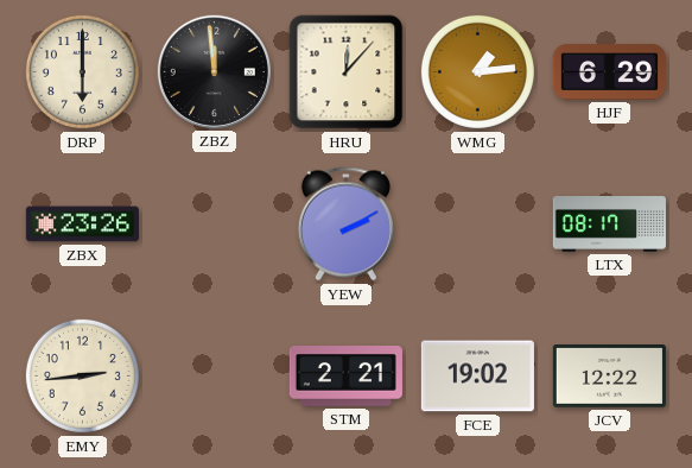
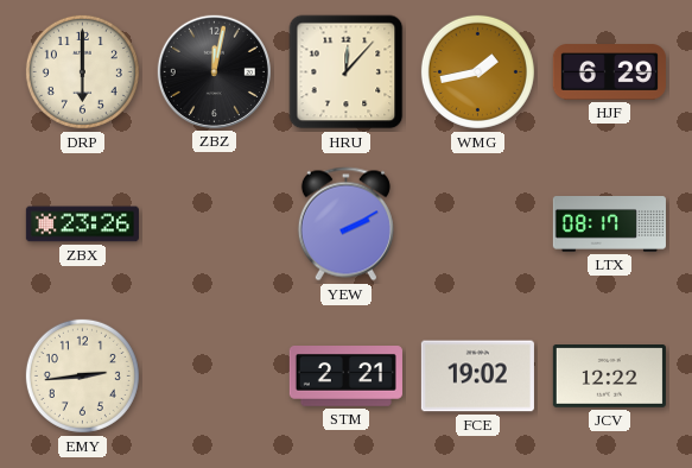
ZBZ: 11:59 -> 12:02 (214, 71)
WMG: 1:14 -> 1:43 (477, 71)
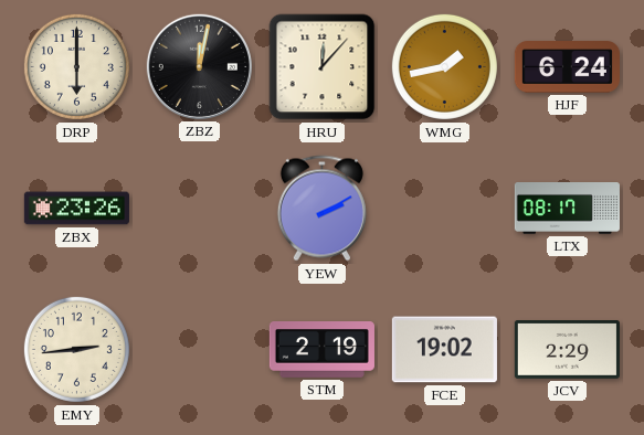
HJF: 6:29 -> 6:24 (567, 67)
STM: 2:21 -> 2:19 (321, 350)
JCV: 12:22 -> 2:29 (567, 350)
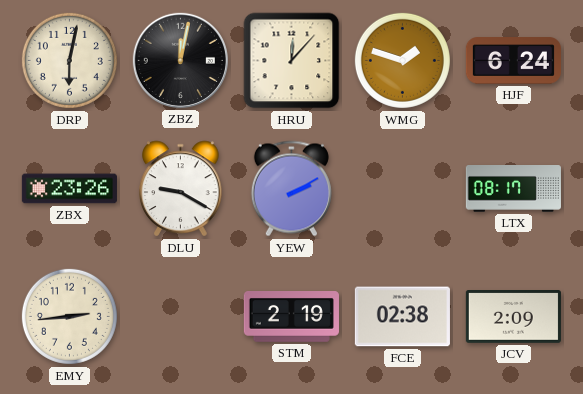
DRP: 6:00 -> 6:02 (69, 60)
WMG: 1:43 -> 1:48 (402, 60)
DLU: none -> 9:20 (181, 189)
FCE: 19:02 -> 02:38 (402, 317)
JCV: 2:29 -> 2:09 (513, 317)
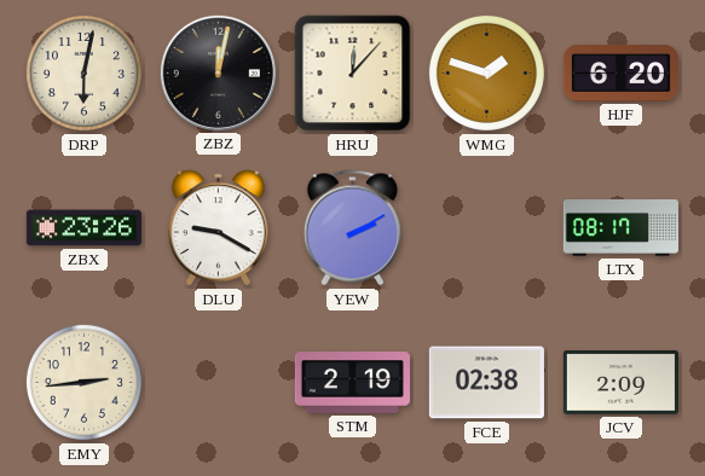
HJF: 6:24 -> 6:20 (620, 74)
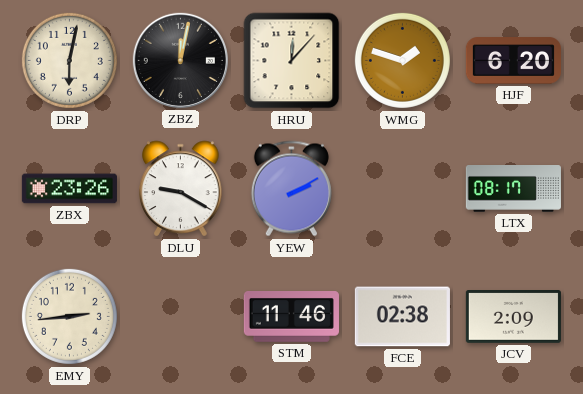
STM: 2:19 -> 11:46 (291, 317)
